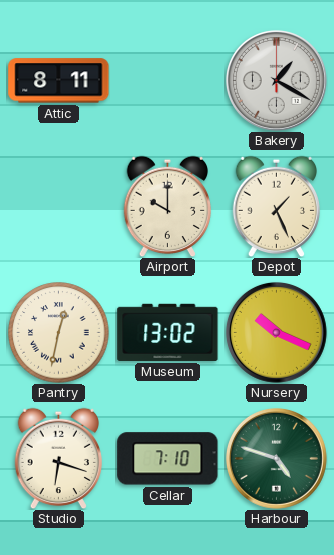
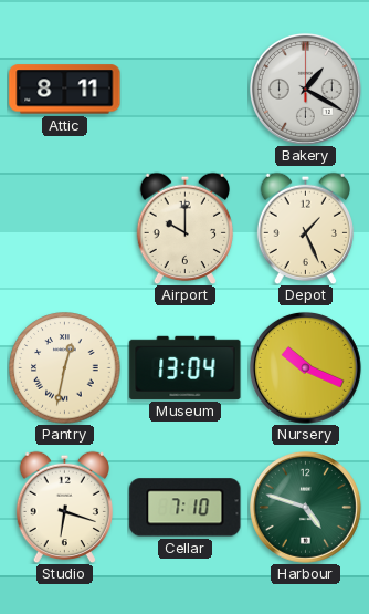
Museum: 13:02 -> 13:04 (186, 367)
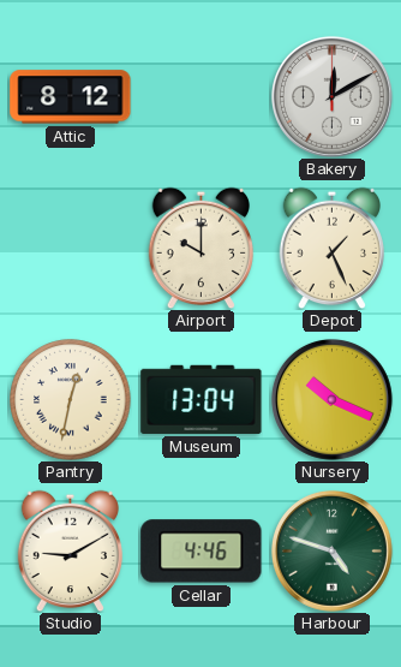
Attic: 8:11 -> 8:12 (71, 97)
Bakery: 1:20 -> 12:10 (331, 96)
Studio: 6:18 -> 9:10 (70, 550)
Cellar: 7:10 -> 4:46 (202, 552)
